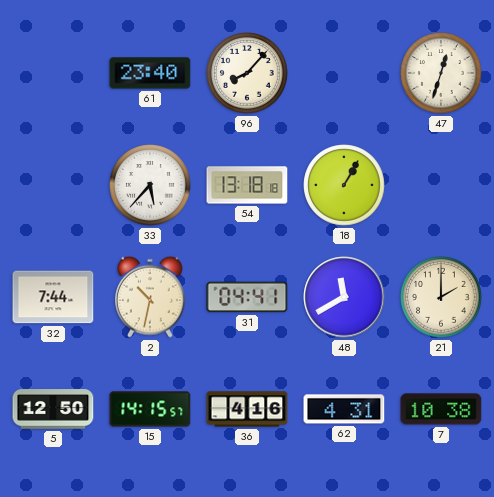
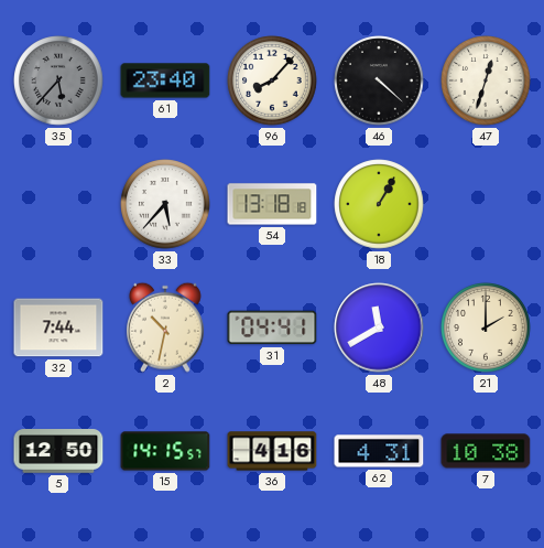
35: none -> 5:37 (58, 80)
46: none -> 4:22 (379, 80)
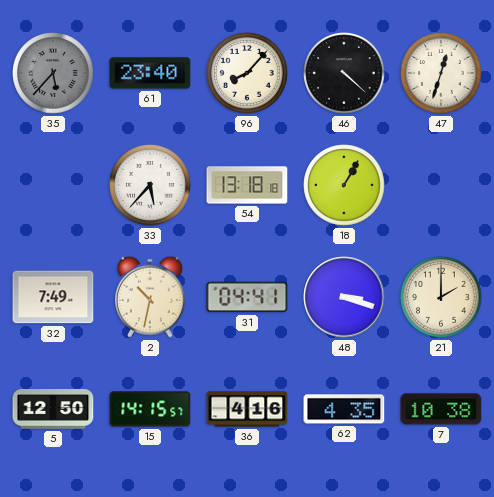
32: 7:44 -> 7:49 (53, 297)
48: 11:40 -> 3:18 (344, 297)
62: 4:31 -> 4:35 (344, 409)
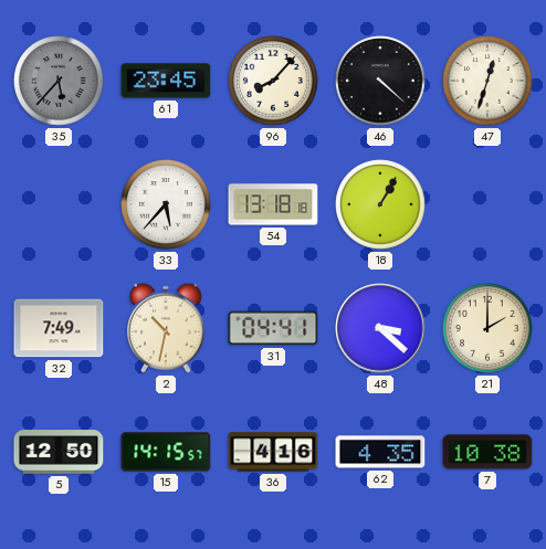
61: 23:40 -> 23:45 (166, 81)
48: 3:18 -> 3:22 (380, 328)
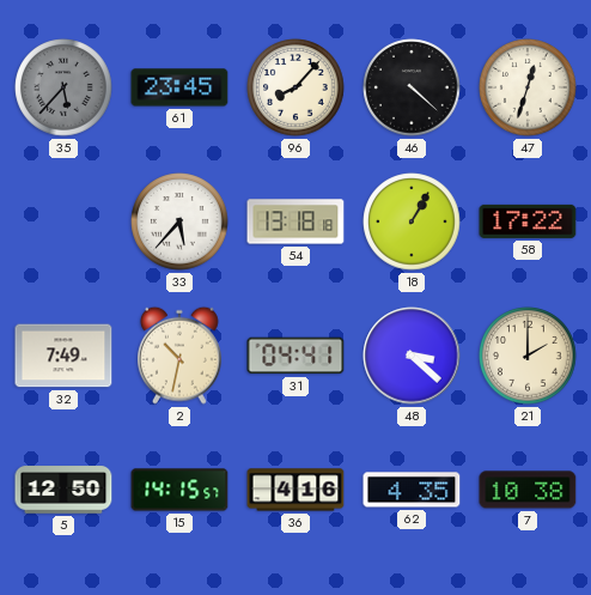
58: none -> 17:22 (528, 221)
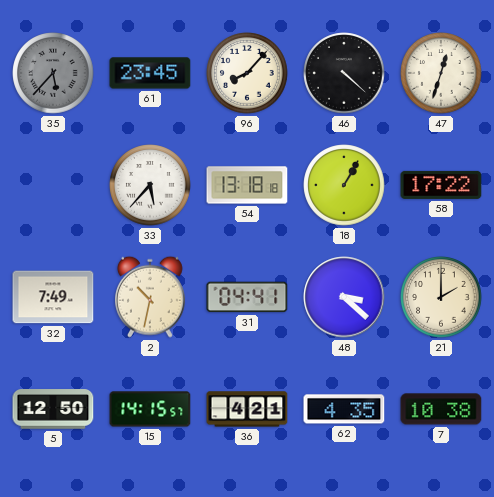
36: 4:16 -> 4:21 (247, 409)
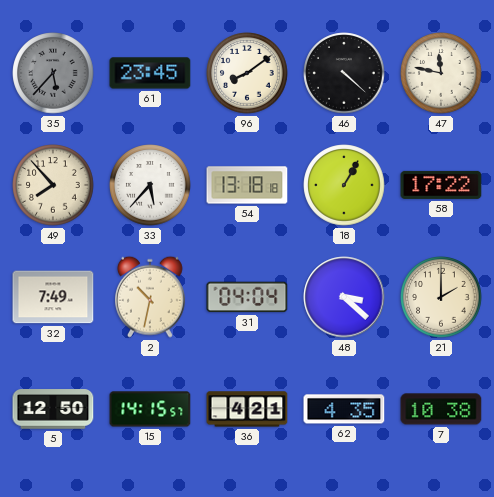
96: 8:07 -> 8:09 (247, 73)
47: 12:33 -> 11:47 (441, 73)
49: none -> 7:53 (53, 185)
31: 04:41 -> 04:04 (247, 297)
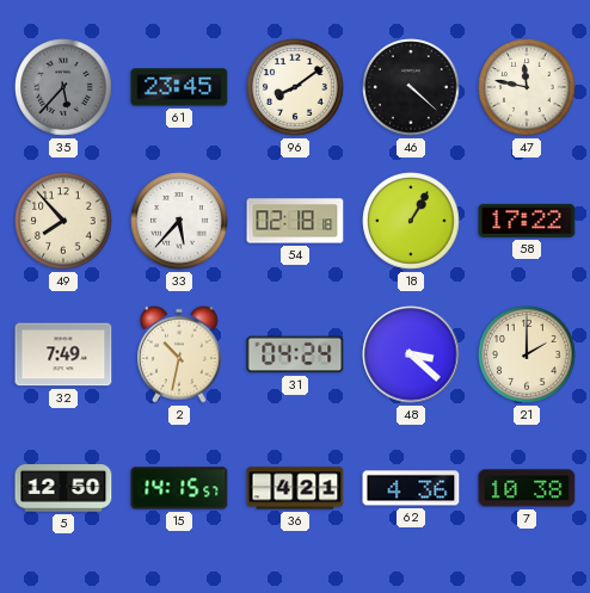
54: 13:18 -> 02:18 (295, 221)
31: 04:04 -> 04:24 (295, 354)
62: 4:35 -> 4:36 (411, 488)
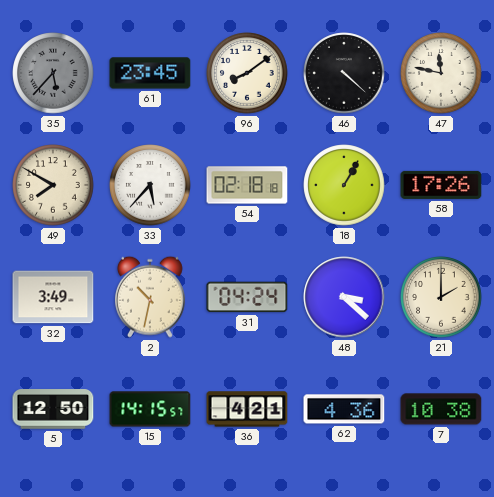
49: 7:53 -> 7:50 (53, 185)
58: 17:22 -> 17:26 (441, 185)
32: 7:49 -> 3:49 (53, 297)
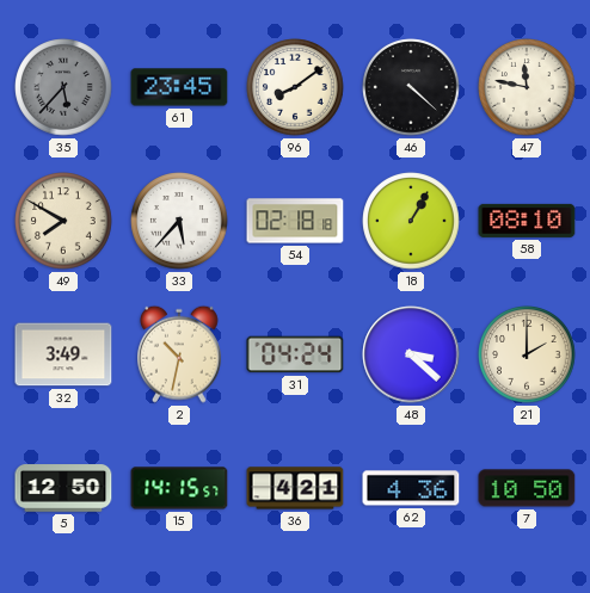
58: 17:26 -> 08:10 (527, 221)
7: 10:38 -> 10:50 (527, 488)
